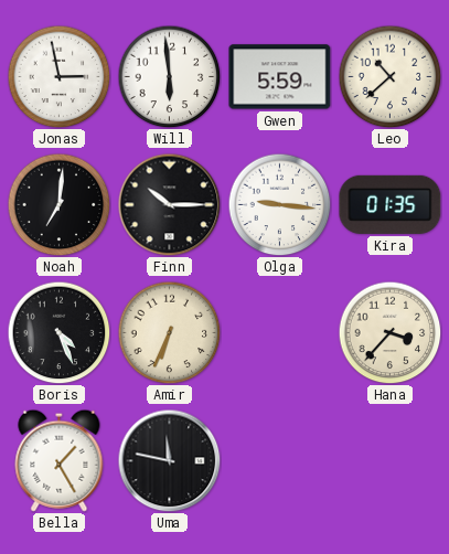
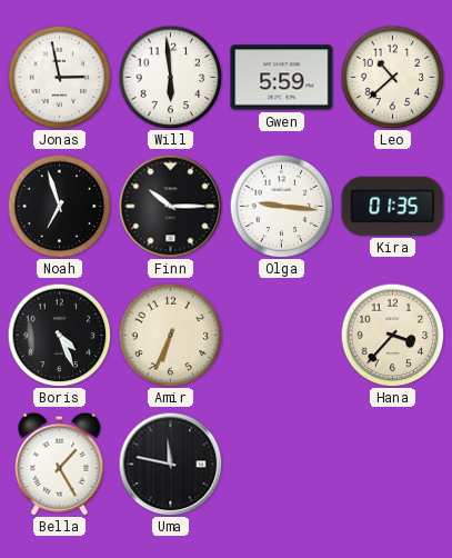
Noah: 7:01 -> 6:57 (59, 206)
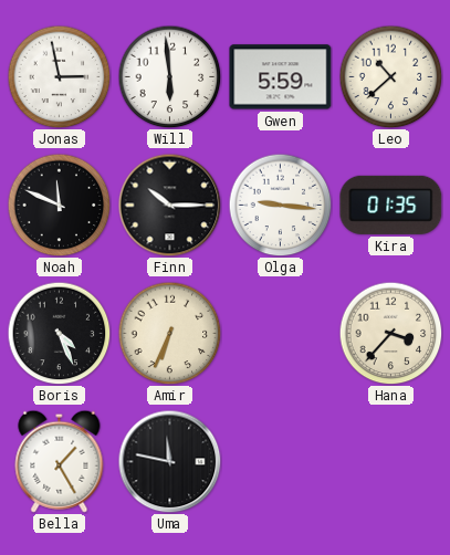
Noah: 6:57 -> 11:49 (59, 205)
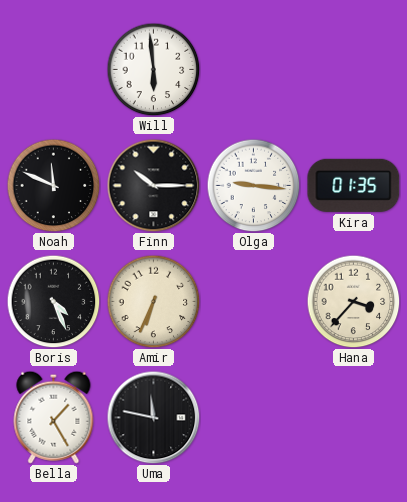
Jonas: 2:58 -> none (59, 76)
Gwen: 5:59 -> none (281, 77)
Leo: 10:38 -> none (390, 76)
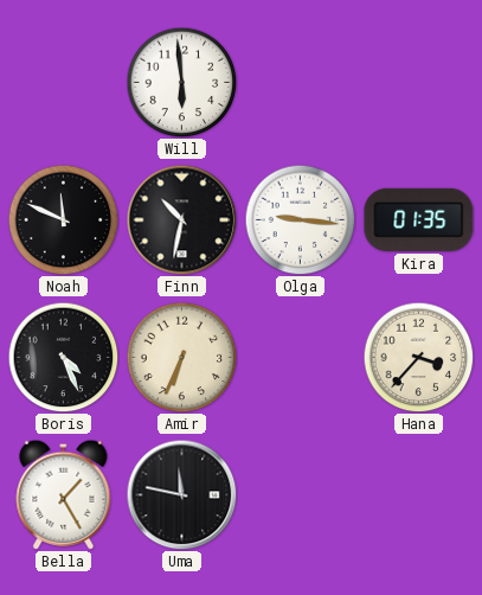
Finn: 10:15 -> 10:32 (181, 219)
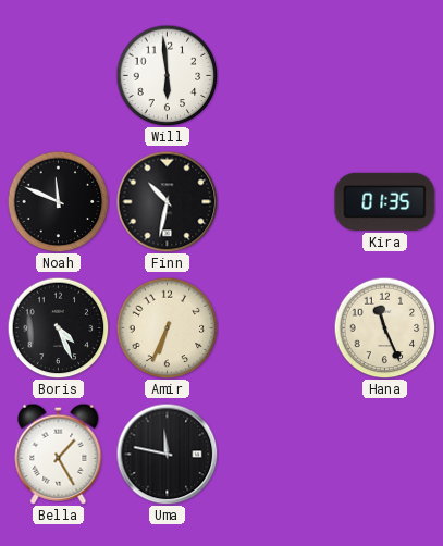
Olga: 9:16 -> none (300, 219)
Hana: 3:37 -> 11:26 (384, 327)
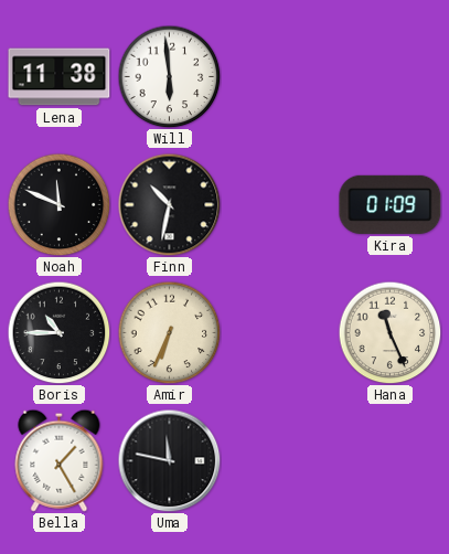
Lena: none -> 11:38 (60, 77)
Kira: 01:35 -> 01:09 (391, 204)
Boris: 4:26 -> 10:45 (58, 332)
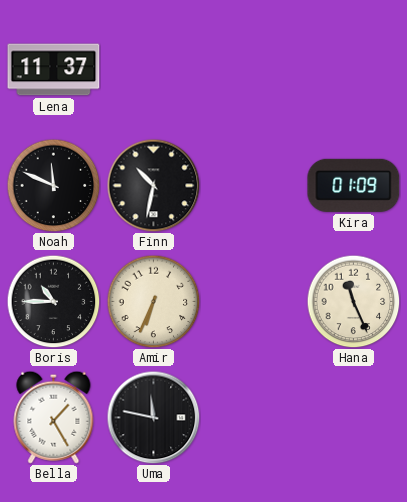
Lena: 11:38 -> 11:37 (54, 70)
Will: 5:59 -> none (169, 76)
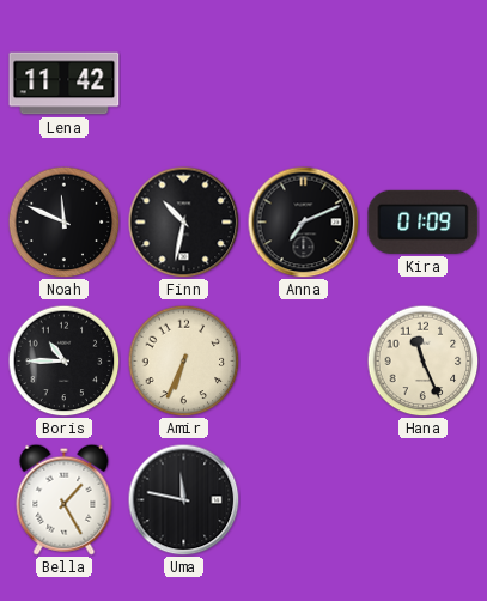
Lena: 11:37 -> 11:42 (65, 84)
Anna: none -> 7:11 (303, 221)
